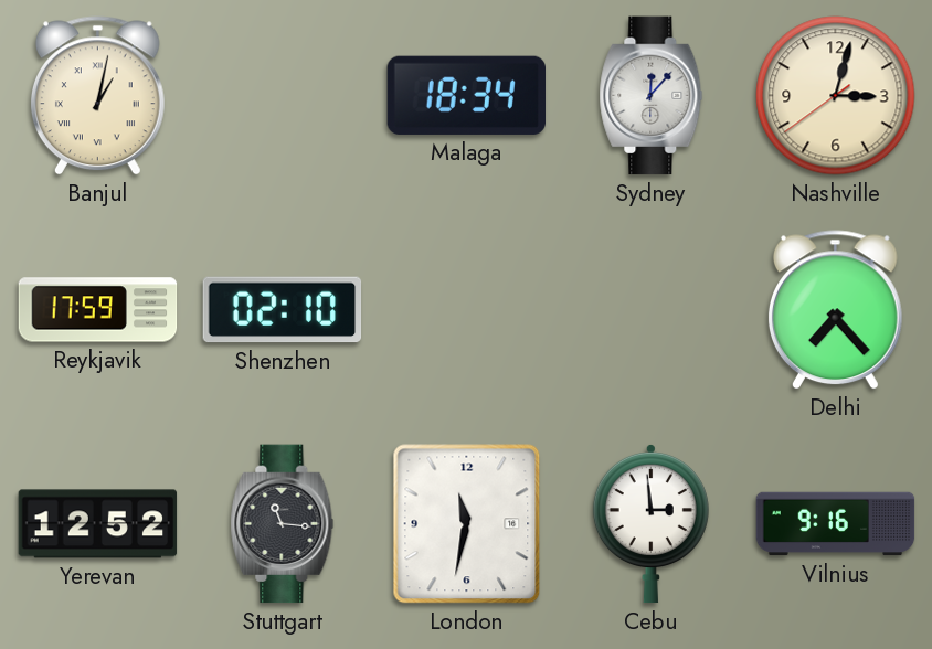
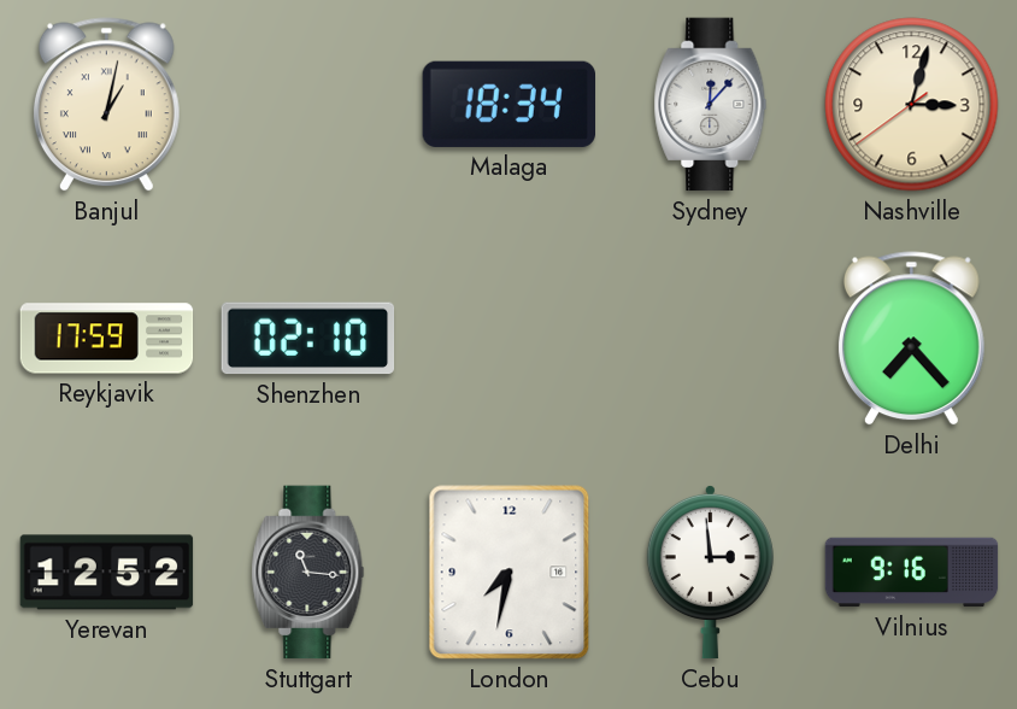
London: 11:32 -> 7:32 (510, 573)
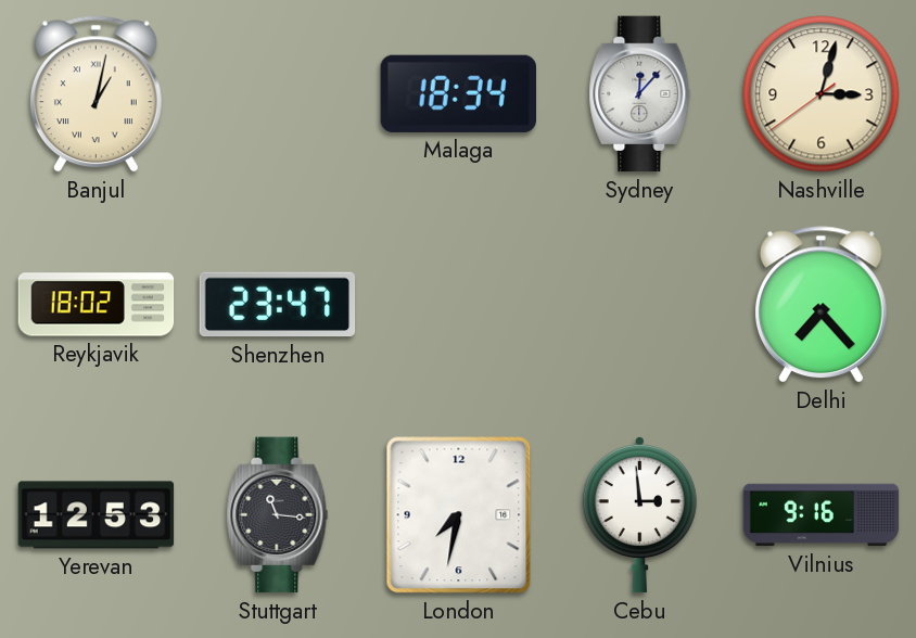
Reykjavik: 17:59 -> 18:02 (97, 305)
Shenzhen: 02:10 -> 23:47 (278, 305)
Yerevan: 12:52 -> 12:53 (97, 515)
